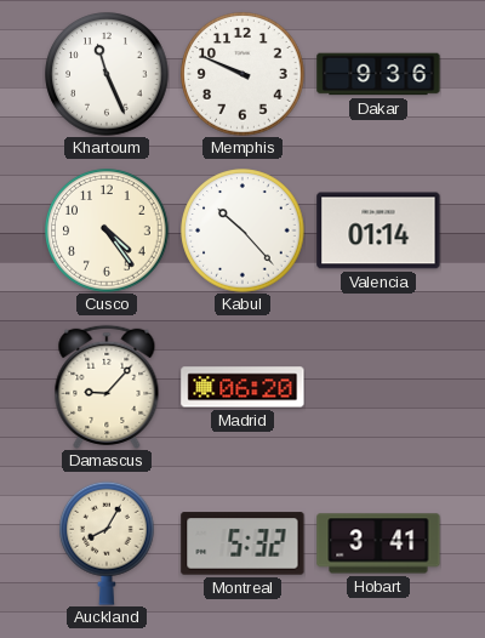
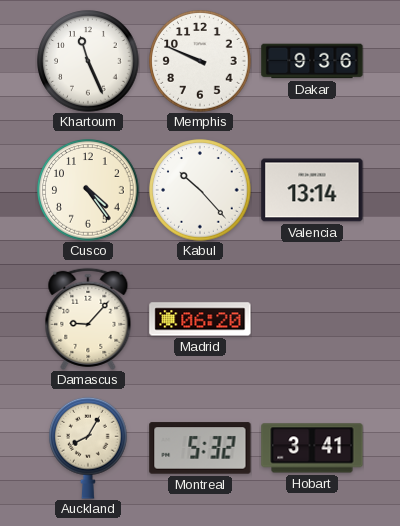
Valencia: 01:14 -> 13:14 (312, 190)
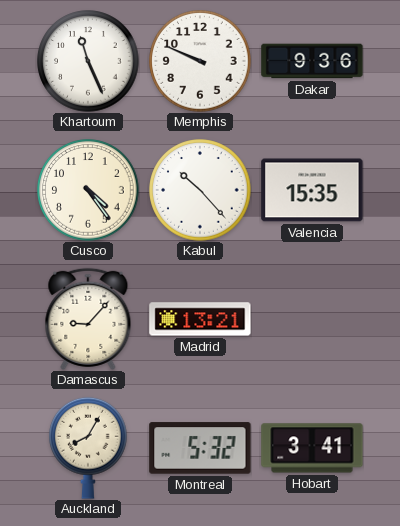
Valencia: 13:14 -> 15:35 (312, 190)
Madrid: 06:20 -> 13:21 (200, 319)
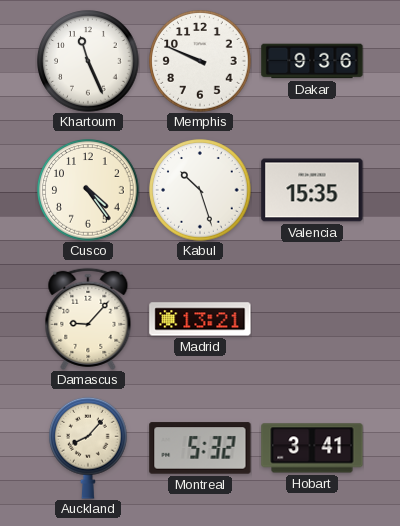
Kabul: 10:23 -> 10:27 (200, 190)
Auckland: 8:05 -> 8:07 (89, 448)
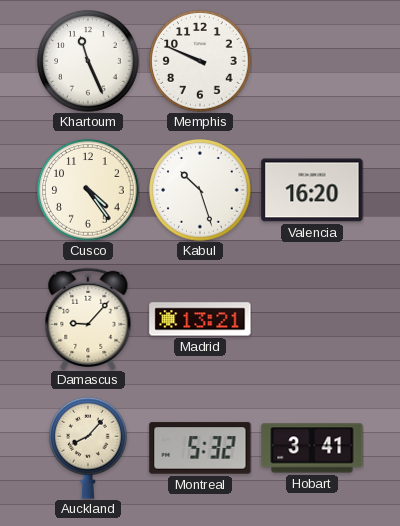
Dakar: 9:36 -> none (312, 61)
Valencia: 15:35 -> 16:20 (312, 190)
